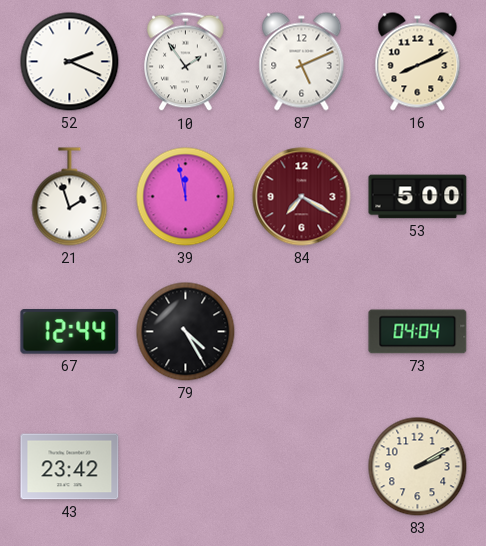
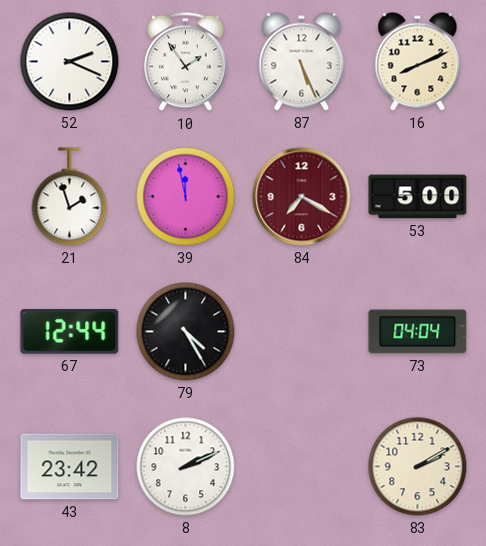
87: 5:11 -> 5:26 (302, 62)
8: none -> 2:11 (186, 467)
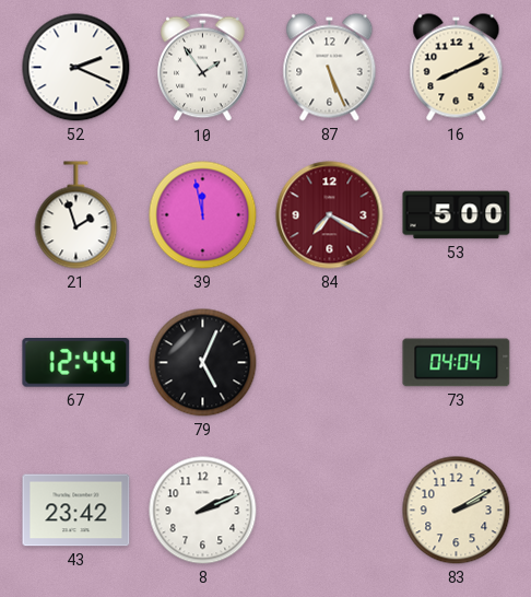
79: 4:25 -> 5:04 (203, 363)
